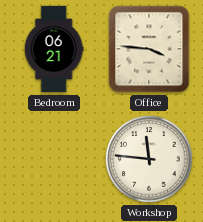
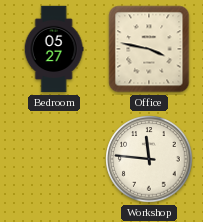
Bedroom: 06:21 -> 05:27 (54, 49)
Office: 3:46 -> 3:47 (149, 49)
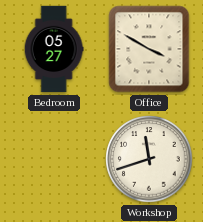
Office: 3:47 -> 3:50 (149, 49)
Workshop: 11:46 -> 11:42 (149, 159)
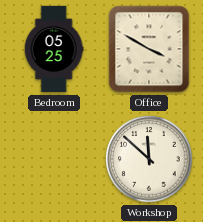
Bedroom: 05:27 -> 05:25 (54, 49)
Workshop: 11:42 -> 11:52 (149, 159)
